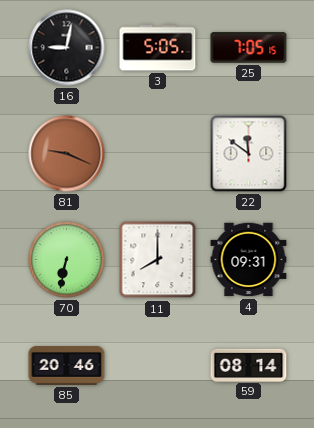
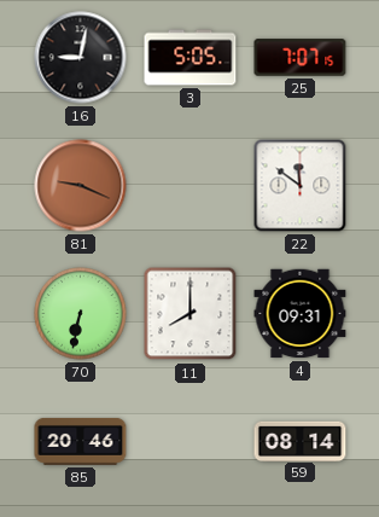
25: 7:05 -> 7:07 (301, 58)
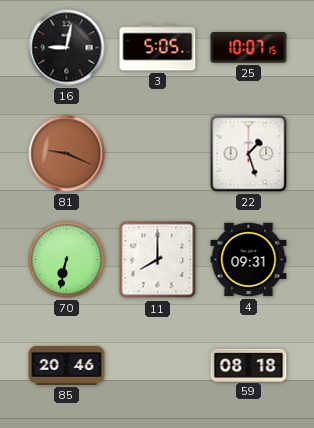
25: 7:07 -> 10:07 (249, 48)
22: 11:51 -> 1:27 (249, 154)
59: 08:14 -> 08:18 (249, 365)
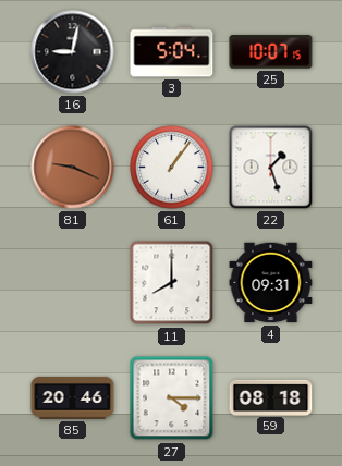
3: 5:05 -> 5:04 (172, 52)
61: none -> 1:06 (172, 168)
70: 6:32 -> none (67, 260)
27: none -> 4:15 (172, 398)
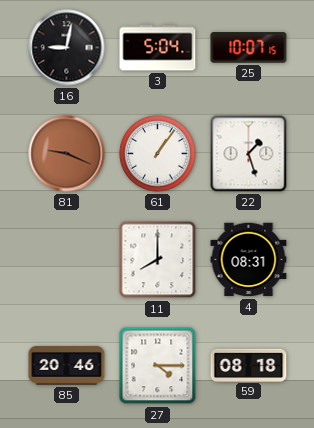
4: 09:31 -> 08:31 (249, 260)
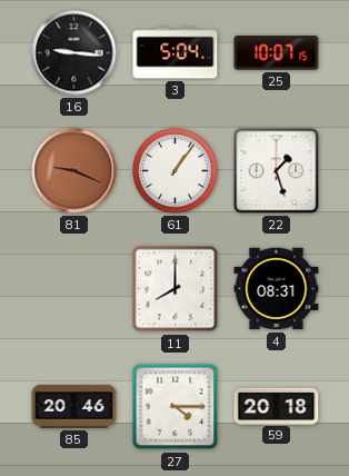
16: 9:02 -> 9:16 (74, 53)
59: 08:18 -> 20:18 (277, 406)
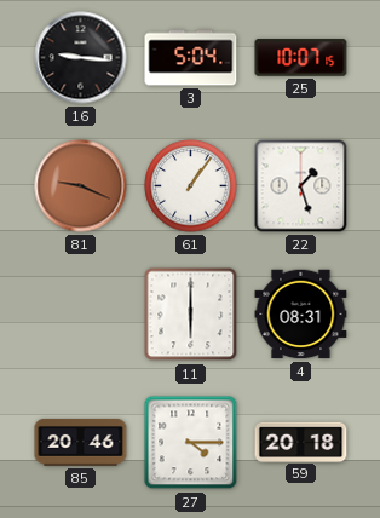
11: 8:00 -> 6:00 (191, 315)
